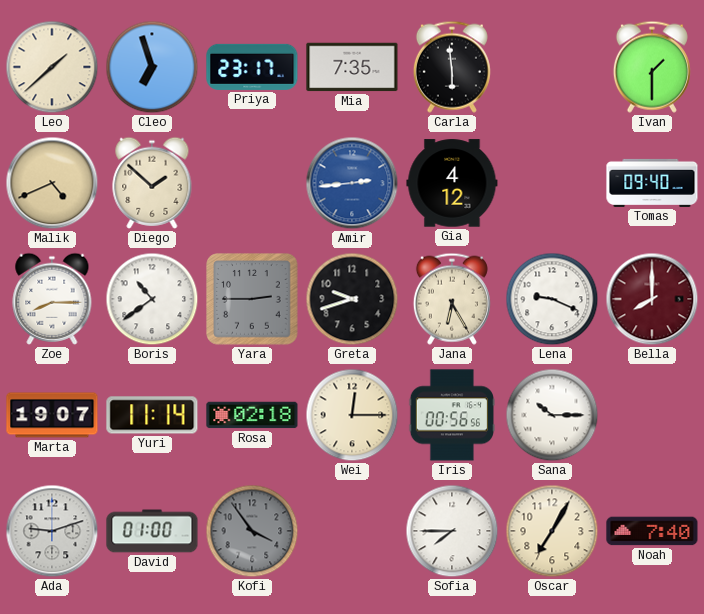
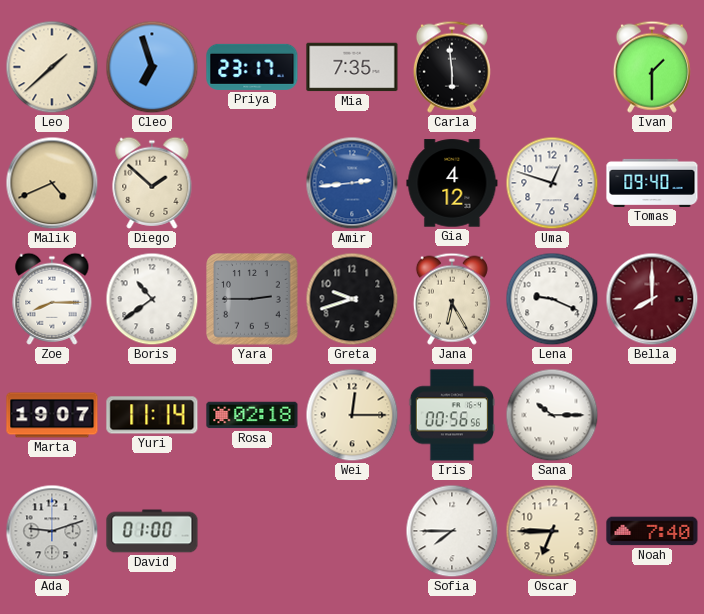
Uma: none -> 12:48 (552, 183)
Kofi: 3:54 -> none (252, 531)
Oscar: 7:05 -> 6:45 (552, 531)
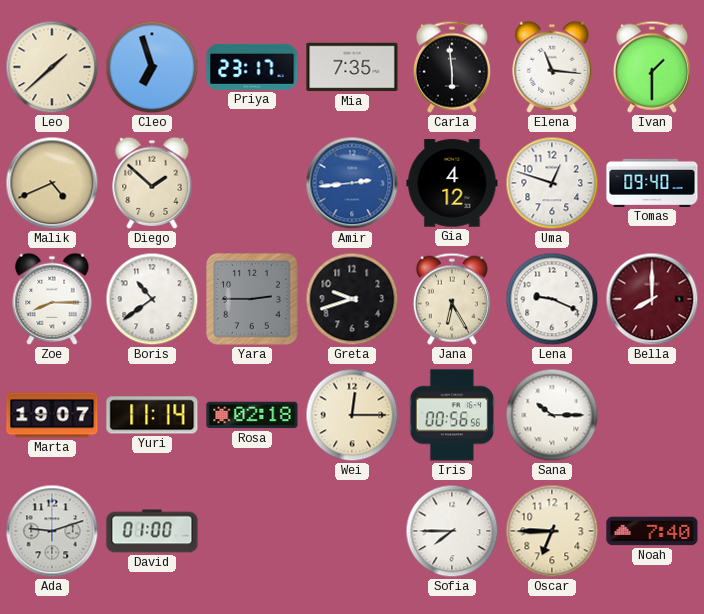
Elena: none -> 11:16 (552, 67)
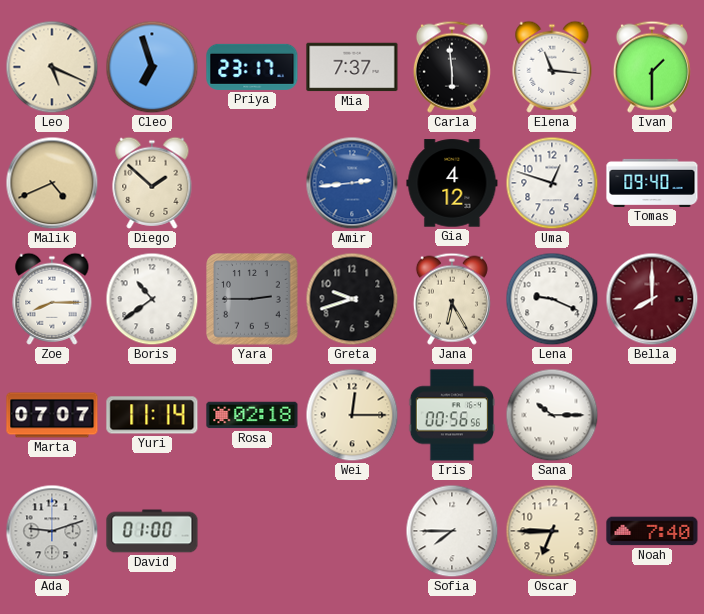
Leo: 1:38 -> 5:19 (52, 67)
Mia: 7:35 -> 7:37 (352, 67)
Marta: 19:07 -> 07:07 (52, 415)
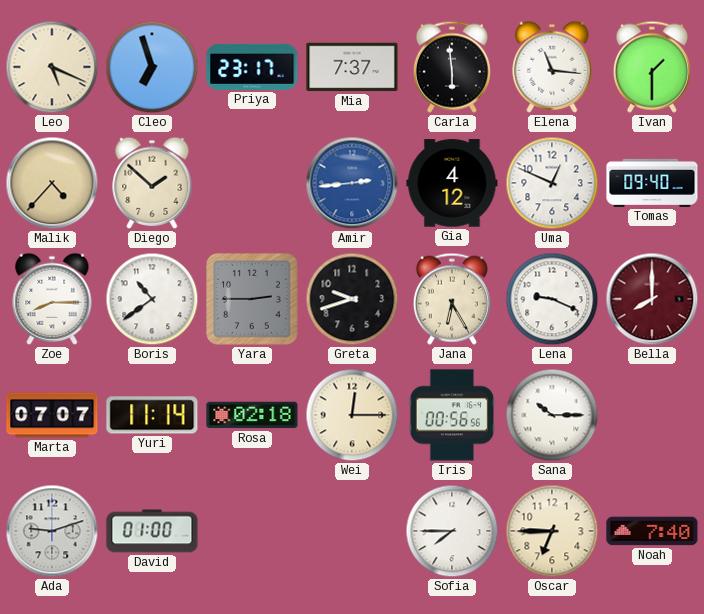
Malik: 4:41 -> 4:37 (52, 183)
Uma: 12:48 -> 12:49 (552, 183)
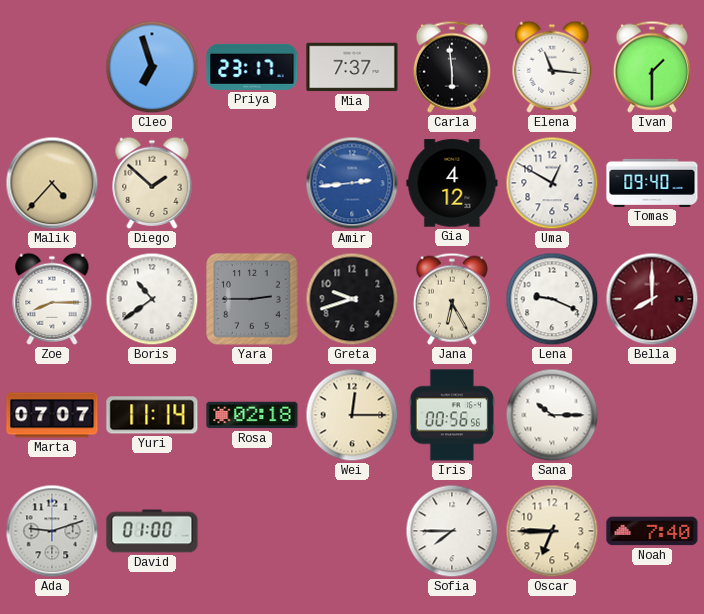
Leo: 5:19 -> none (52, 67)
Uma: 12:49 -> 12:50 (552, 183)
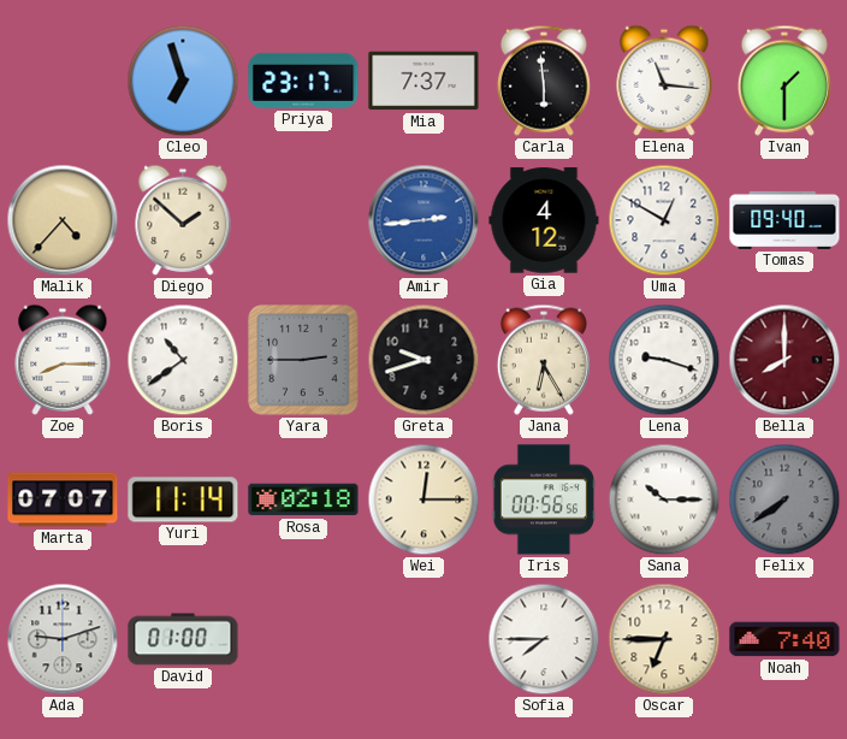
Lena: 9:19 -> 9:18 (664, 360)
Felix: none -> 7:39 (784, 499)
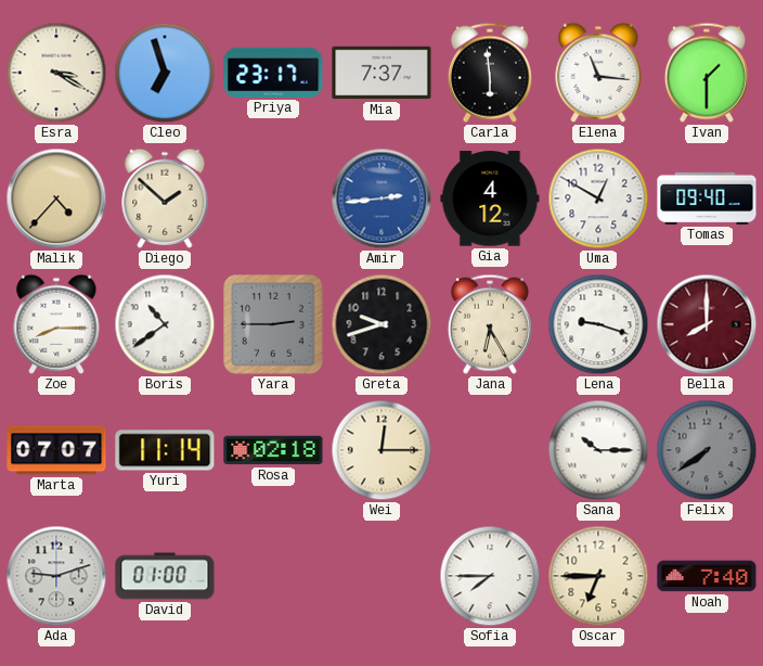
Esra: none -> 3:20 (56, 73)
Iris: 00:56 -> none (543, 499)
